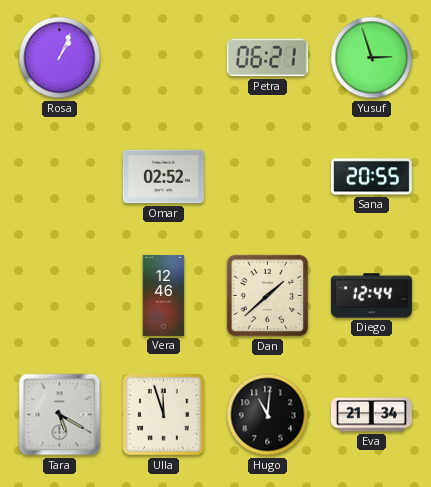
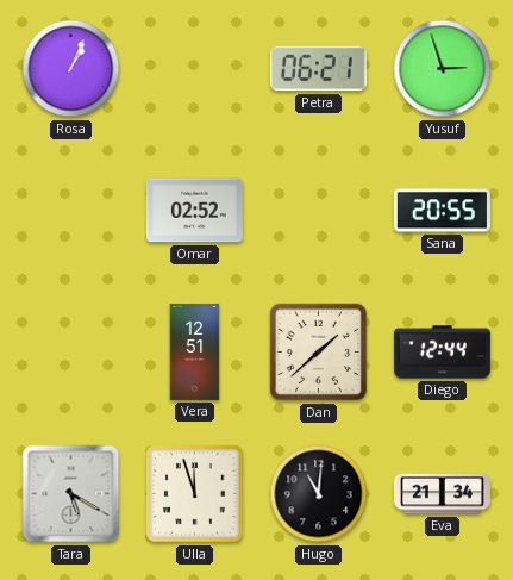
Vera: 12:46 -> 12:51 (195, 351)
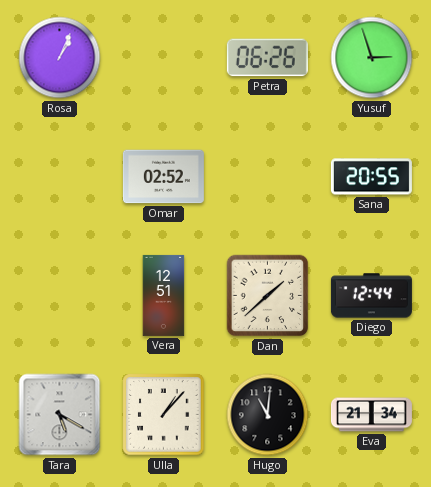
Petra: 06:21 -> 06:26 (267, 58)
Ulla: 11:57 -> 1:07 (164, 415)
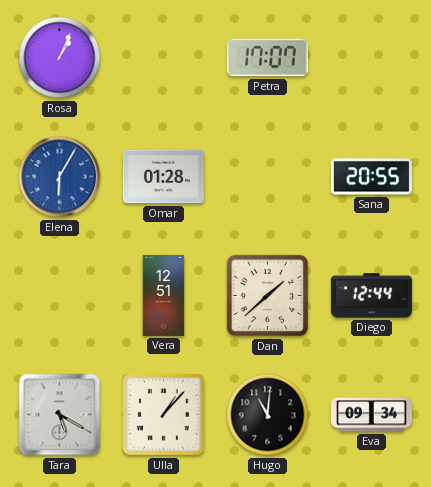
Petra: 06:26 -> 17:07 (267, 58)
Yusuf: 2:57 -> none (372, 58)
Elena: none -> 6:05 (60, 177)
Omar: 02:52 -> 01:28 (163, 177)
Eva: 21:34 -> 09:34 (371, 415)
